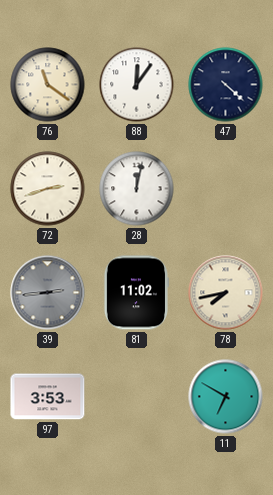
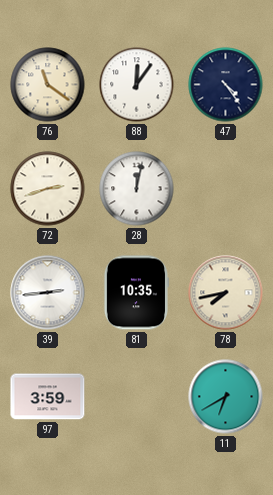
47: 4:22 -> 4:24 (226, 85)
39 dial: grey -> white (48, 293)
81: 11:02 -> 10:35 (136, 293)
97: 3:53 -> 3:59 (48, 397)
11: 6:50 -> 6:40 (226, 397)
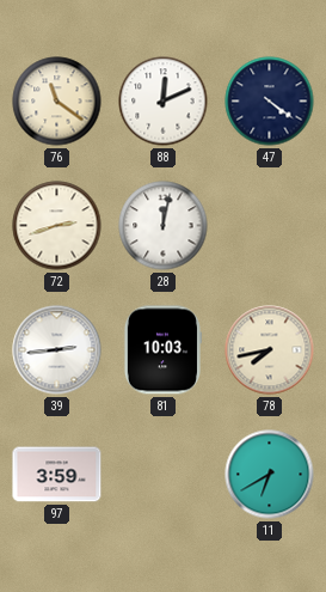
88: 12:06 -> 12:11 (164, 102)
47: 4:24 -> 4:21 (270, 102)
81: 10:35 -> 10:03 (162, 350)
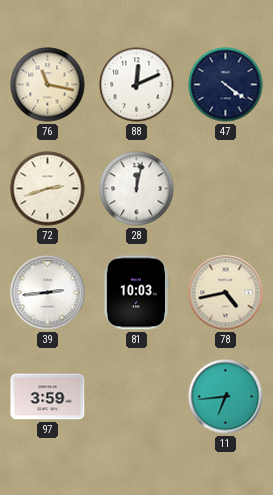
76: 11:21 -> 11:17 (48, 85)
78: 7:43 -> 4:43 (226, 293)
11: 6:40 -> 6:44 (226, 397)
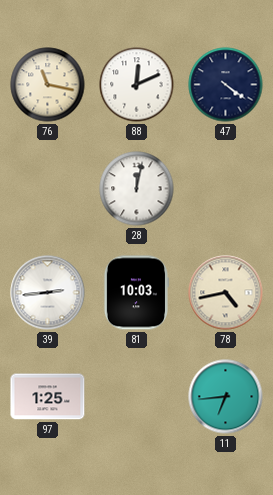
72: 2:42 -> none (48, 189)
97: 3:59 -> 1:25 (48, 397)
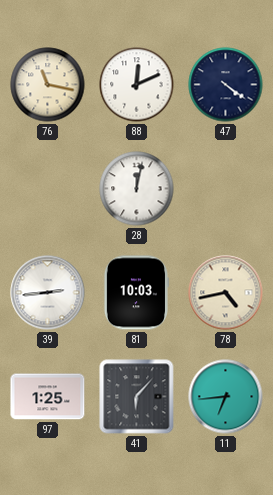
41: none -> 6:07 (137, 397)
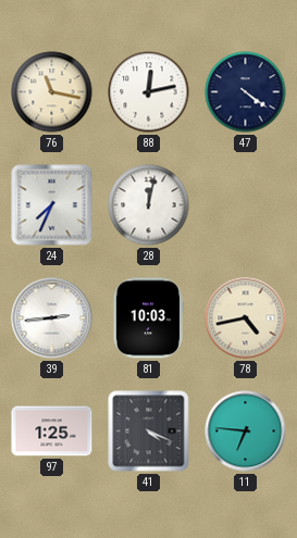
88: 12:11 -> 12:13 (149, 92)
24: none -> 7:34 (52, 205)
41: 6:07 -> 4:19 (149, 431)
11: 6:44 -> 6:46 (246, 431)
